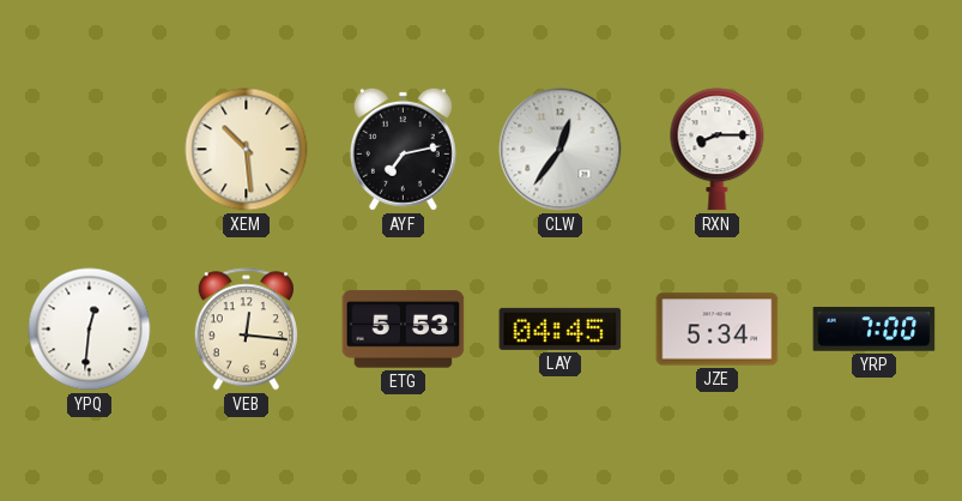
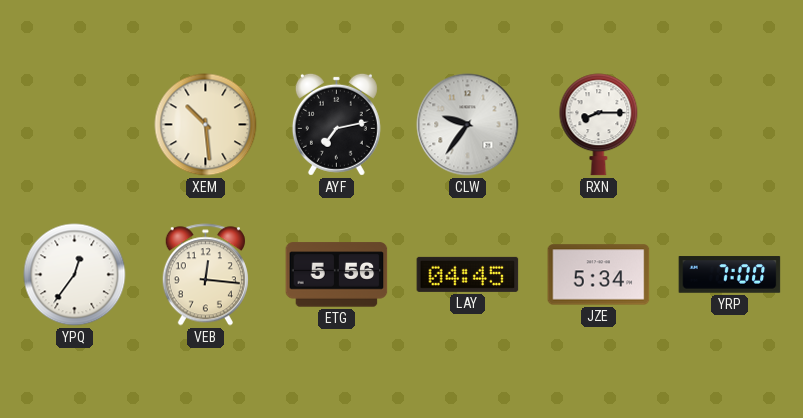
CLW: 12:36 -> 9:36 (468, 125)
YPQ: 12:31 -> 12:36 (75, 275)
ETG: 5:53 -> 5:56 (337, 275)
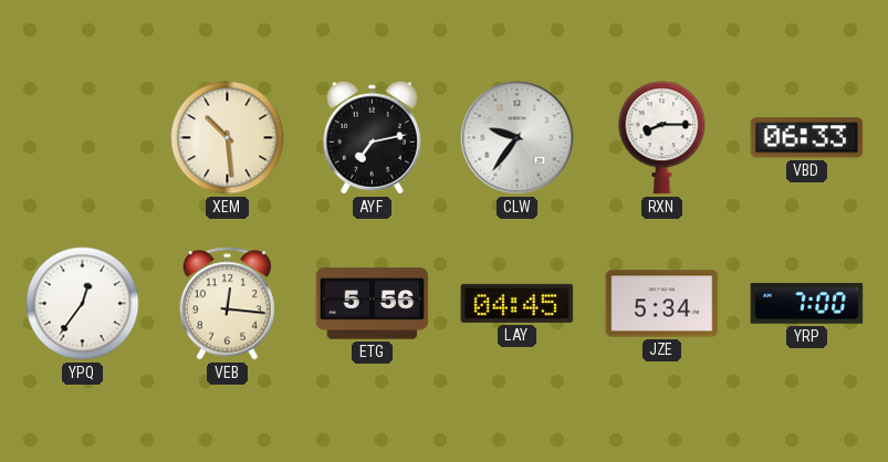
VBD: none -> 06:33 (807, 138)
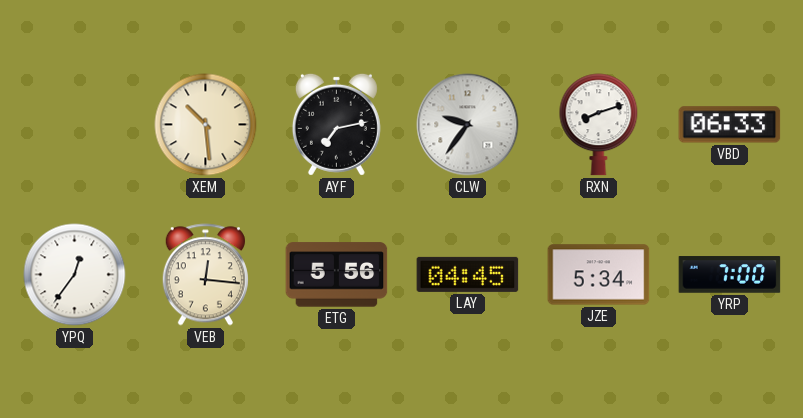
RXN: 8:15 -> 8:12 (599, 125)
